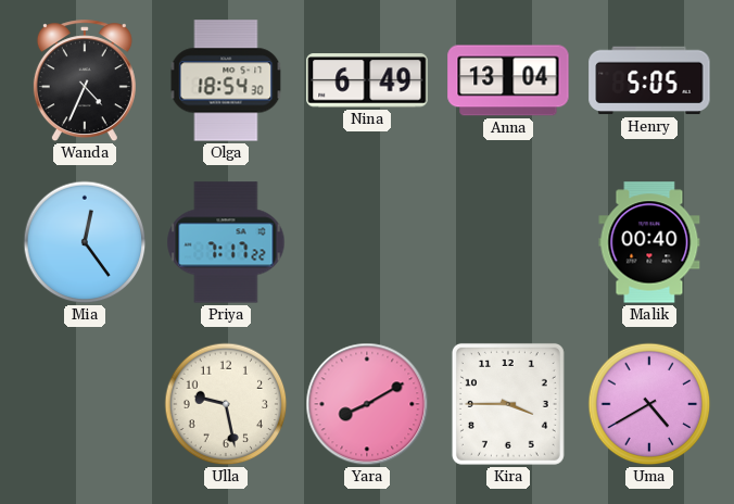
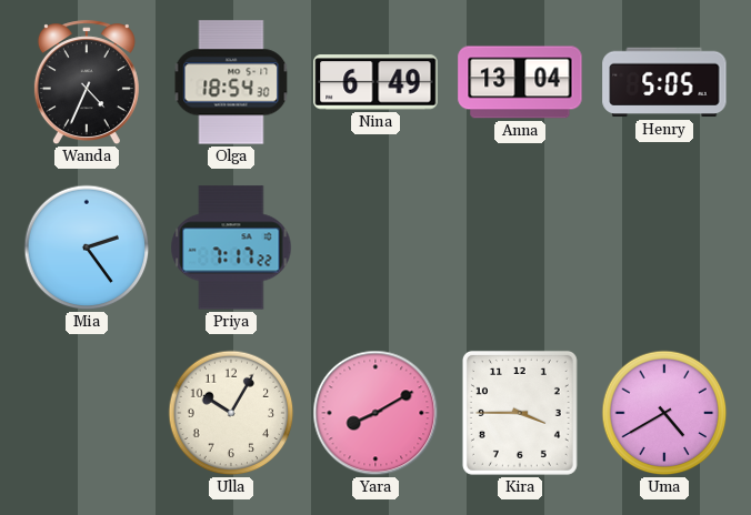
Mia: 12:24 -> 2:24 (87, 248)
Malik: 00:40 -> none (649, 242)
Ulla: 9:28 -> 10:05 (231, 413)
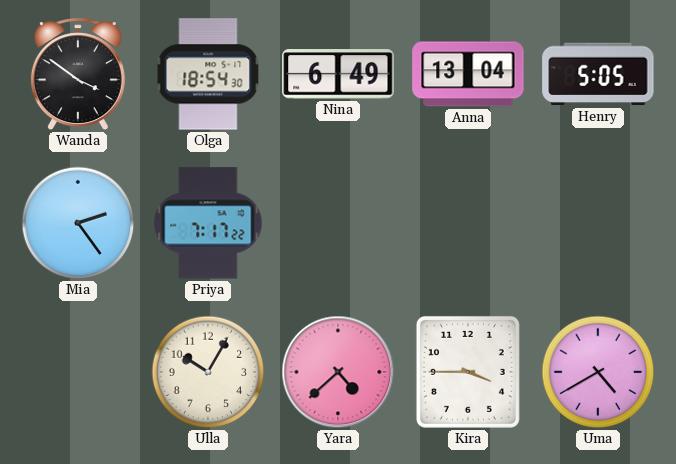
Wanda: 4:34 -> 3:51 (78, 75)
Yara: 8:10 -> 4:38 (338, 372)
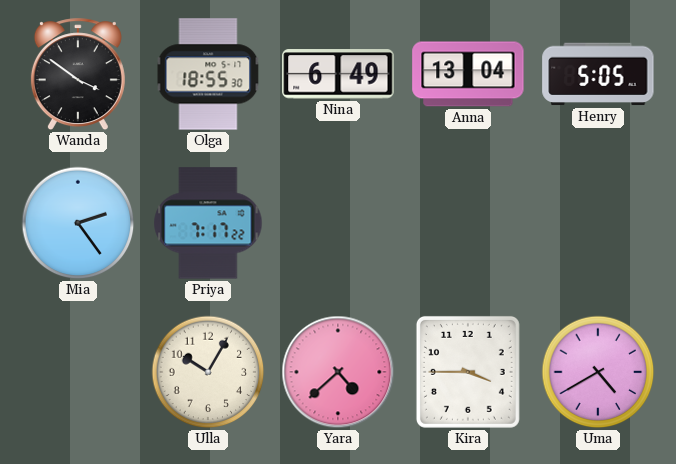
Olga: 18:54 -> 18:55 (208, 74)
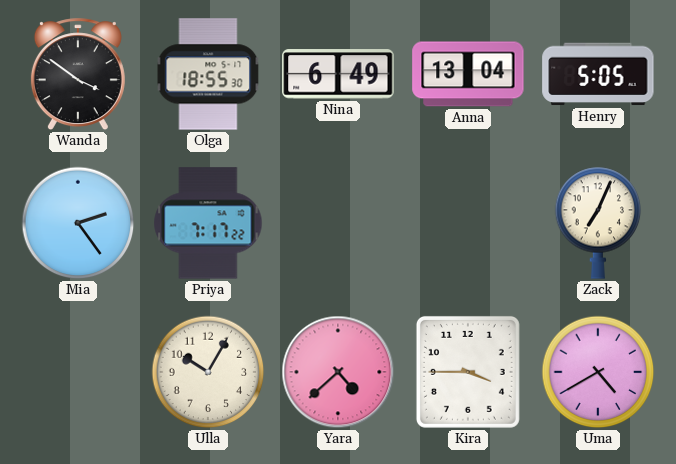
Zack: none -> 7:04 (598, 223)
